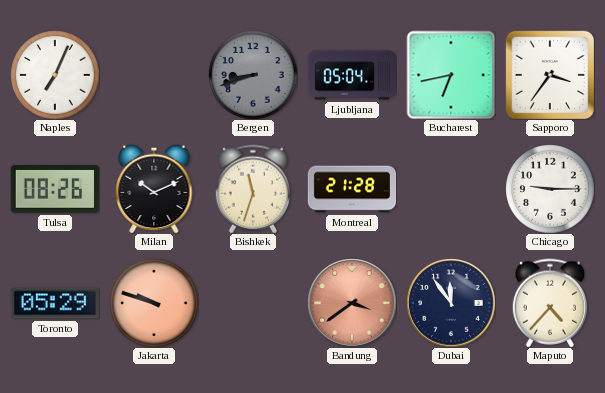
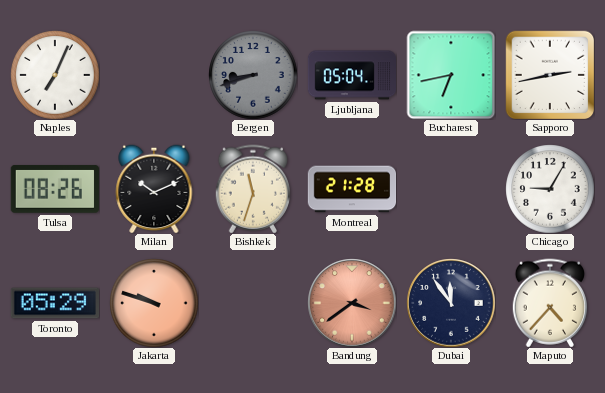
Sapporo: 3:36 -> 2:43 (550, 75)
Chicago: 9:15 -> 9:05 (550, 189)
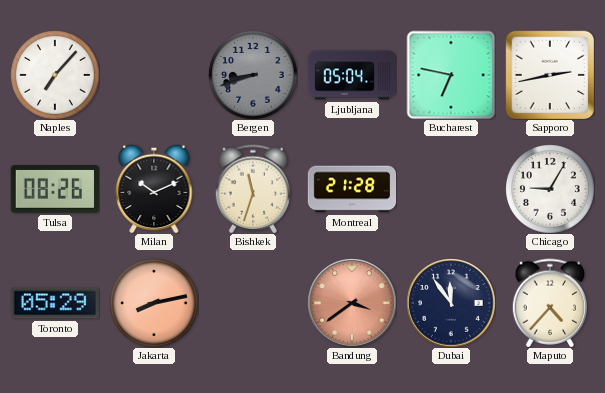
Naples: 7:04 -> 7:07 (55, 75)
Bucharest: 6:43 -> 6:47 (451, 75)
Jakarta: 9:48 -> 8:13 (154, 303)
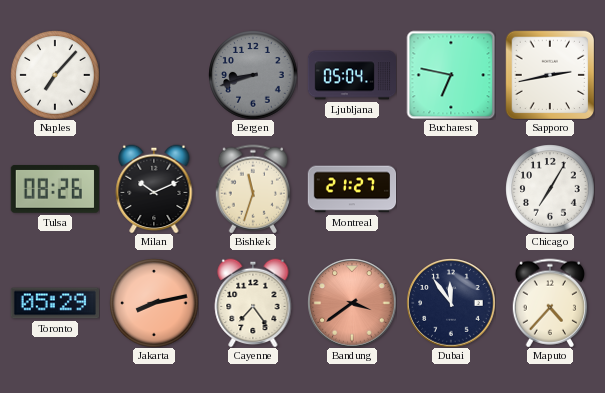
Montreal: 21:28 -> 21:27 (352, 189)
Chicago: 9:05 -> 7:05 (550, 189)
Cayenne: none -> 7:24 (253, 303)
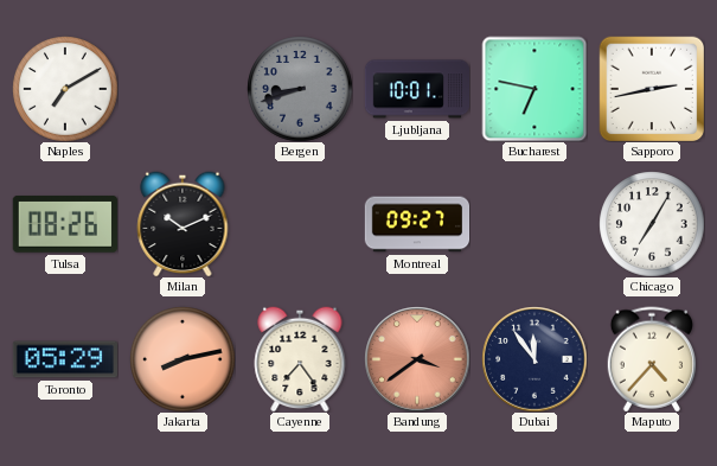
Naples: 7:07 -> 7:10 (65, 89)
Ljubljana: 05:04 -> 10:01 (416, 89)
Bishkek: 11:33 -> none (252, 189)
Montreal: 21:27 -> 09:27 (417, 224)
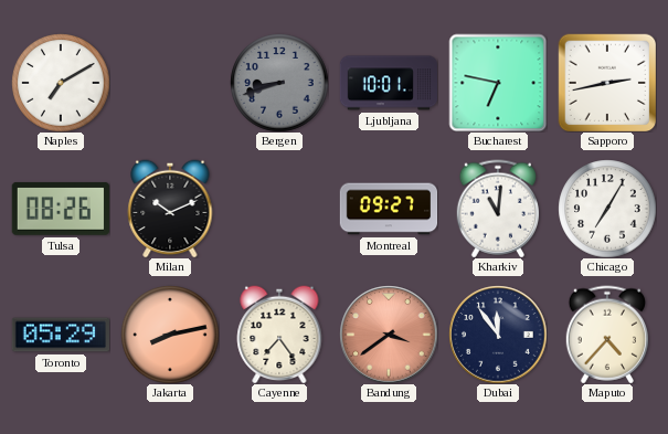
Kharkiv: none -> 11:01 (497, 209)
